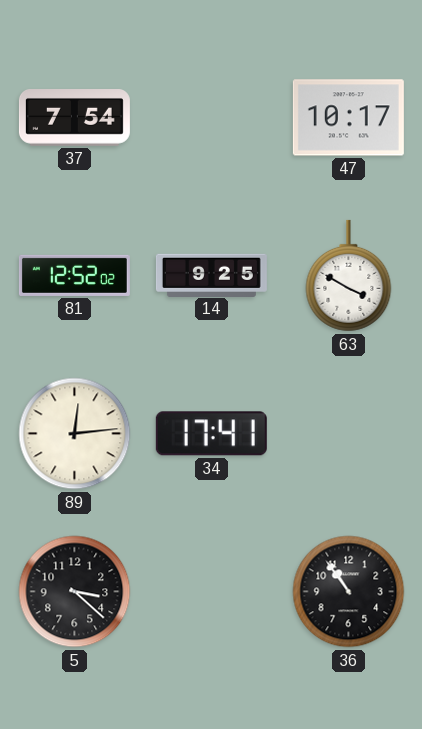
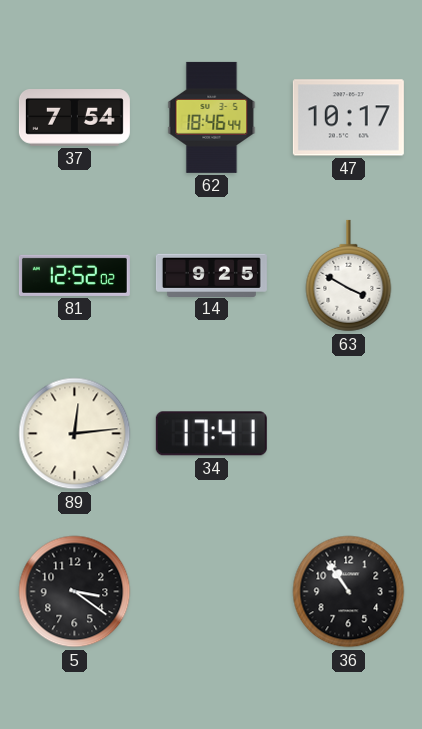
62: none -> 18:46 (212, 117)
5: 3:22 -> 3:21 (75, 592)
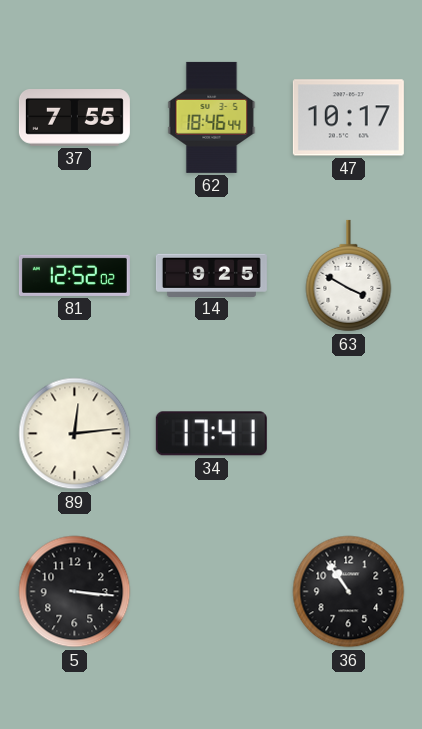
37: 7:54 -> 7:55 (74, 118)
5: 3:21 -> 3:16 (75, 592)
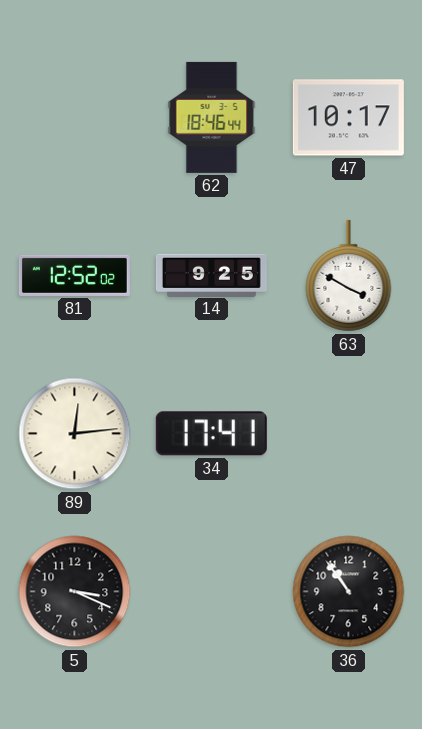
37: 7:55 -> none (74, 118)
5: 3:16 -> 3:19 (75, 592)
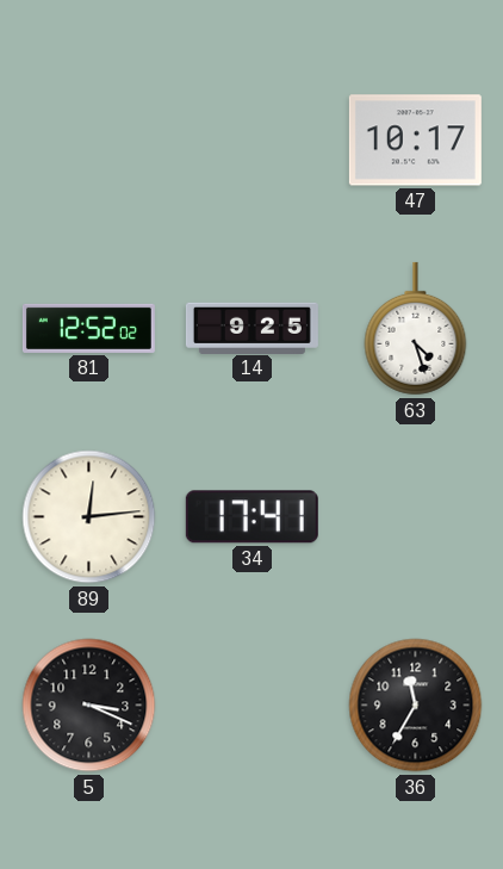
62: 18:46 -> none (212, 117)
63: 3:50 -> 4:27 (416, 329)
36: 10:54 -> 11:35 (416, 706)
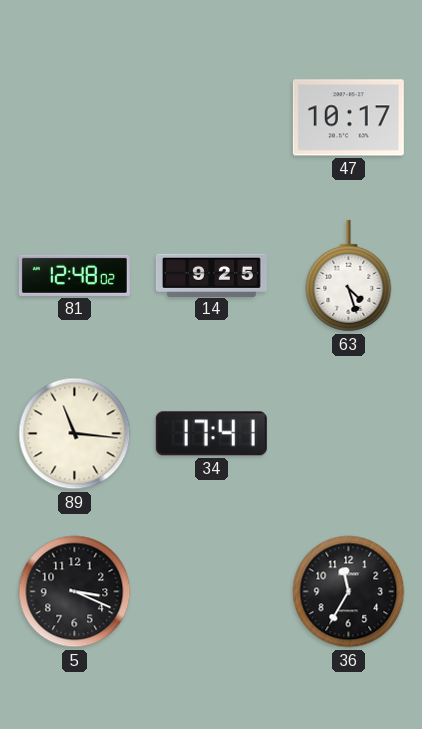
81: 12:52 -> 12:48 (74, 275)
89: 12:14 -> 11:16 (75, 434)
